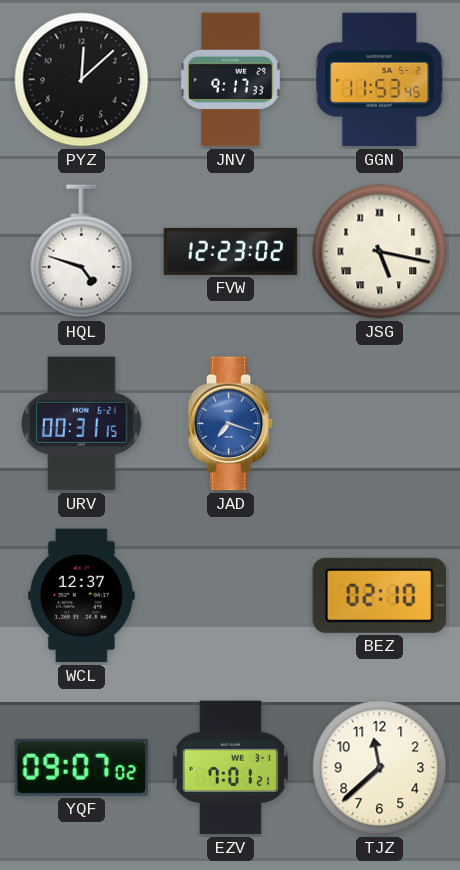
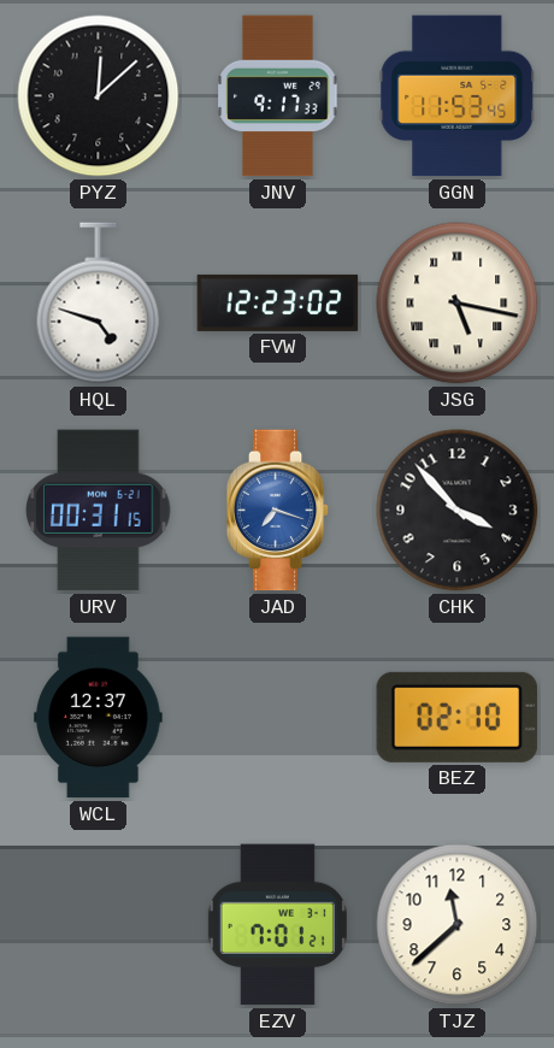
CHK: none -> 3:53 (458, 511)
YQF: 09:07 -> none (82, 767)
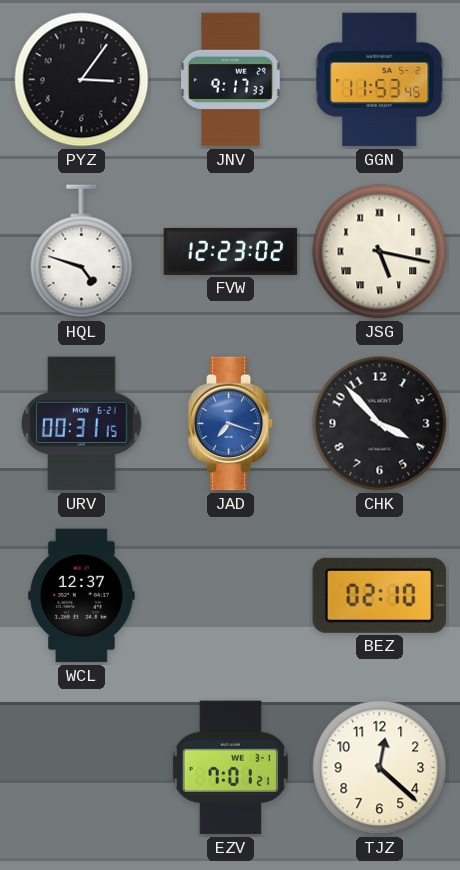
PYZ: 12:08 -> 3:06 (82, 80)
TJZ: 11:38 -> 12:22 (380, 768)
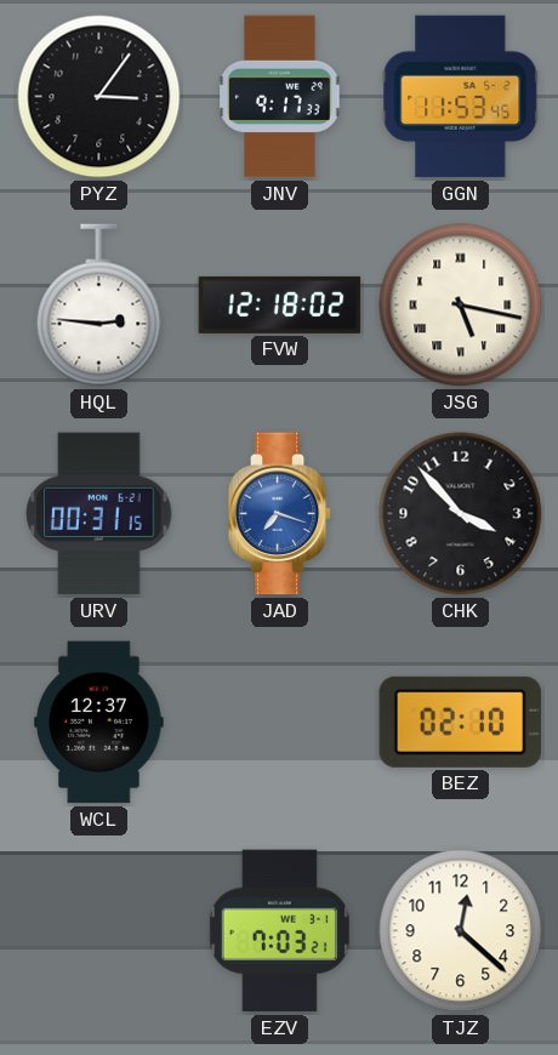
HQL: 4:48 -> 2:46 (99, 306)
FVW: 12:23 -> 12:18 (280, 304)
EZV: 7:01 -> 7:03 (279, 931)
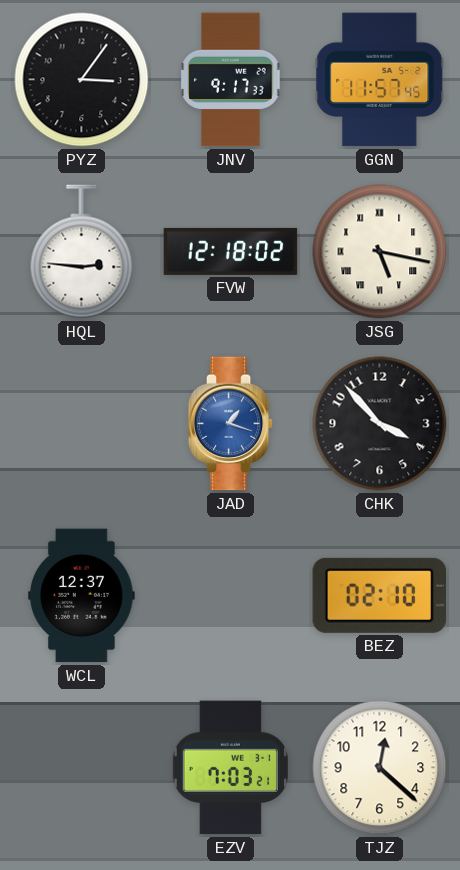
GGN: 11:53 -> 11:57 (380, 80)
URV: 00:31 -> none (99, 514)
JAD: 7:18 -> 1:18 (231, 424)
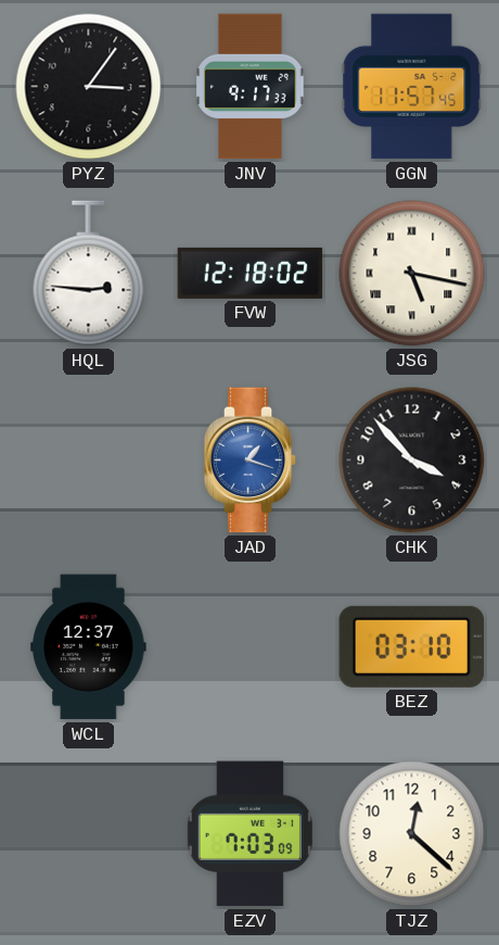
BEZ: 02:10 -> 03:10 (412, 646)
EZV: 7:03:21 -> 7:03:09 (250, 834)
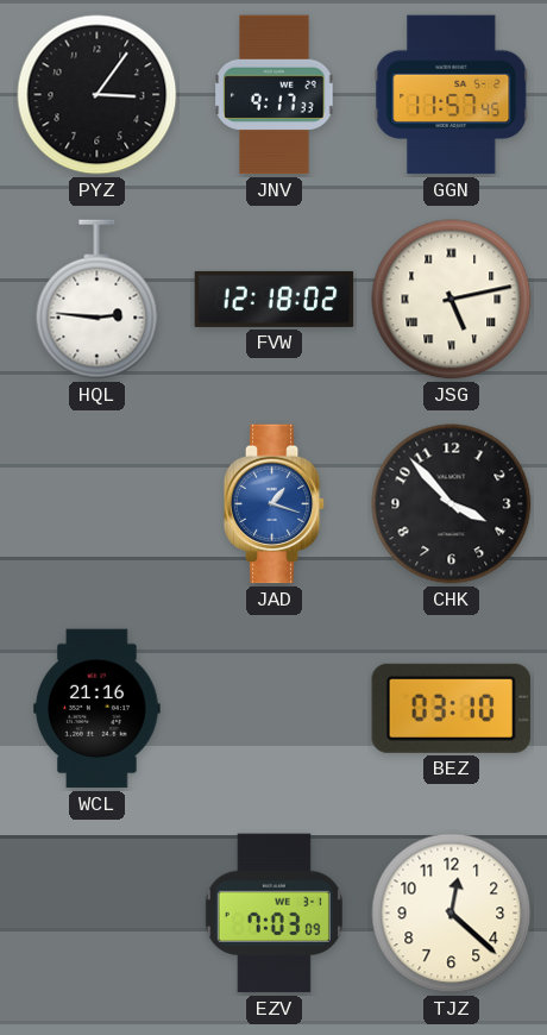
JSG: 5:17 -> 5:13 (452, 300)
WCL: 12:37 -> 21:16 (98, 709)
